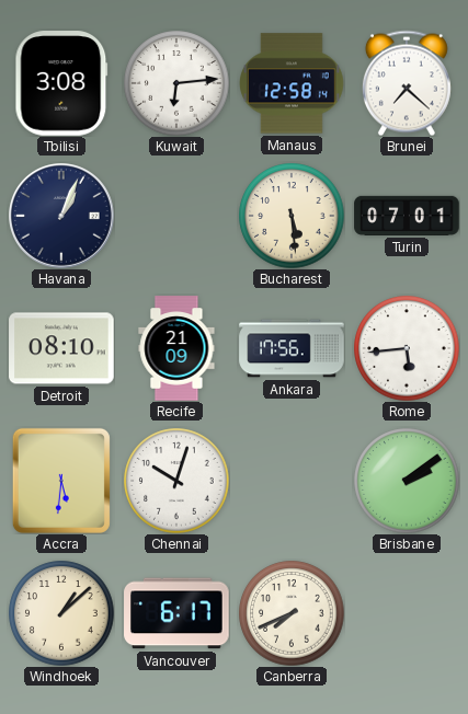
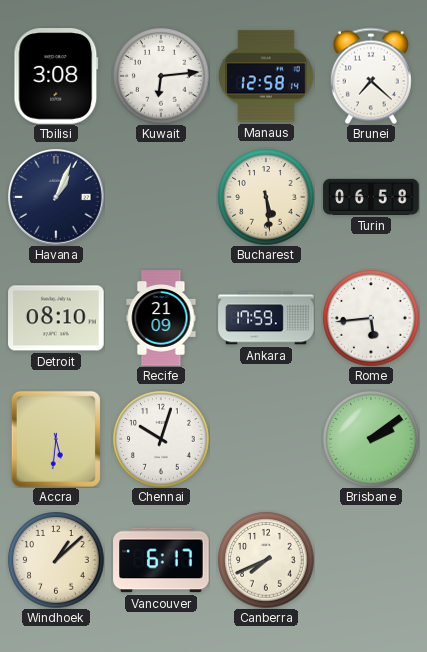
Turin: 07:01 -> 06:58 (371, 197)
Ankara: 17:56 -> 17:59 (266, 318)
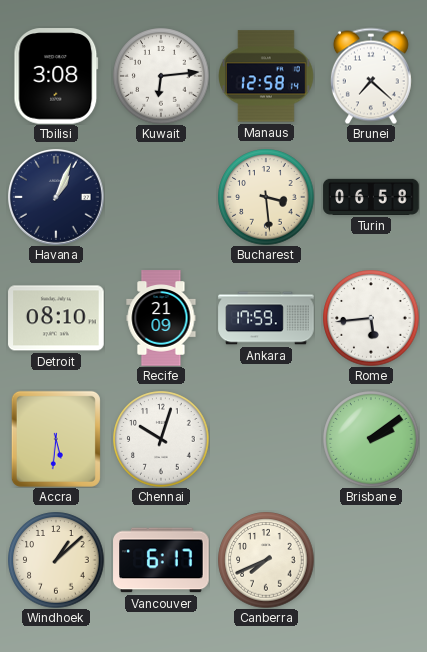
Bucharest: 5:29 -> 3:29 (266, 197)
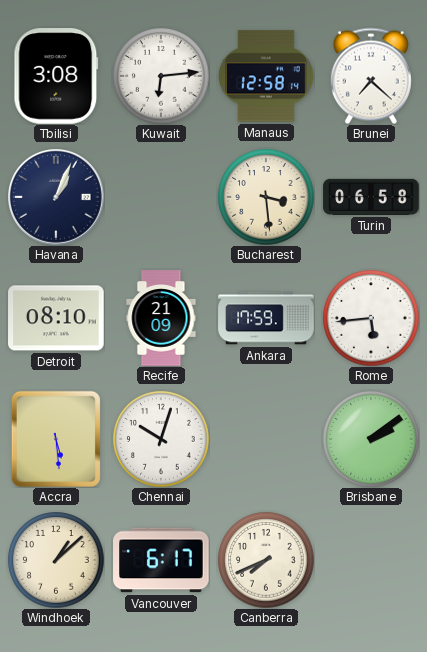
Accra: 5:31 -> 5:29 (56, 439)
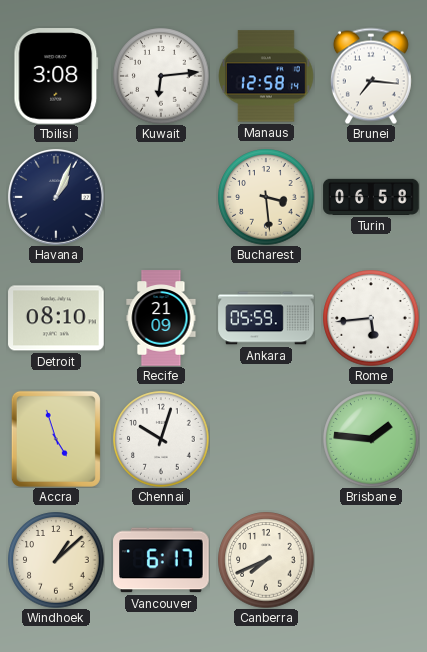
Brunei: 7:22 -> 7:16 (371, 76)
Ankara: 17:59 -> 05:59 (266, 318)
Accra: 5:29 -> 4:57 (56, 439)
Brisbane: 2:09 -> 1:46 (371, 439)
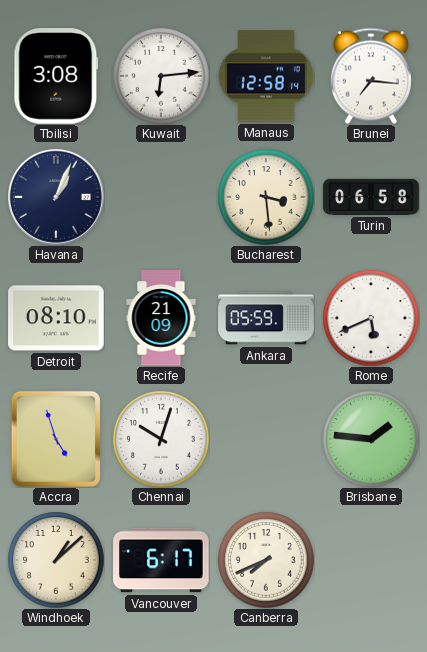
Rome: 5:44 -> 5:41 (371, 318)
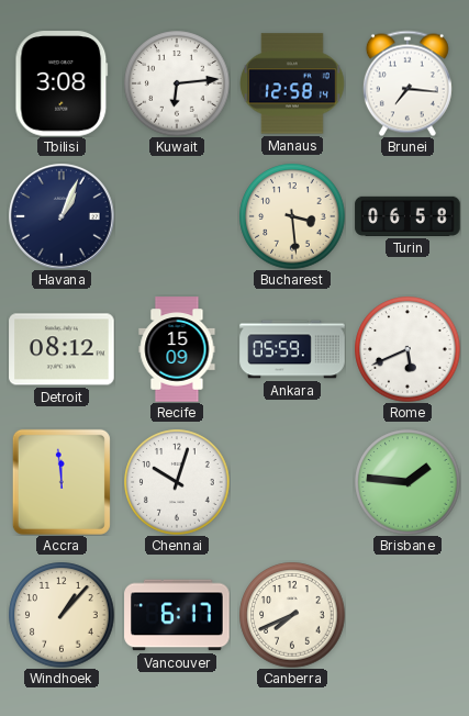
Detroit: 08:10 -> 08:12 (62, 349)
Recife: 21:09 -> 15:09 (177, 349)
Accra: 4:57 -> 11:59 (62, 482)
Windhoek: 1:08 -> 1:07 (62, 615)
